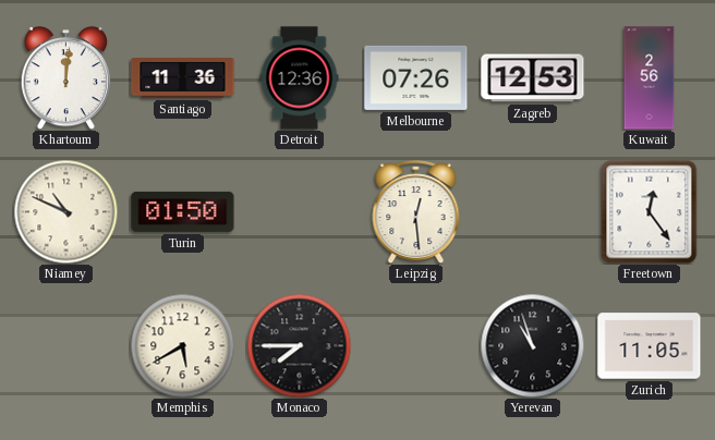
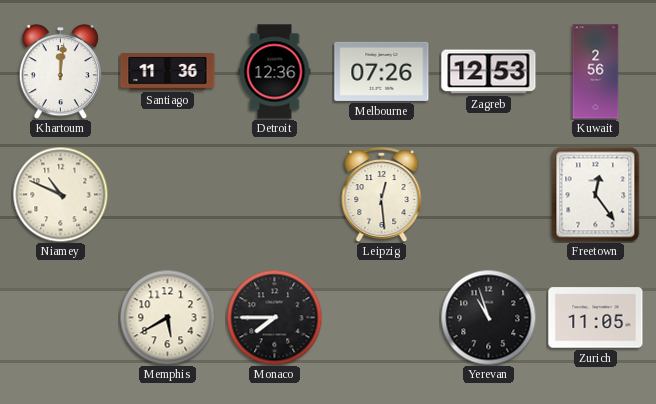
Turin: 01:50 -> none (183, 211)
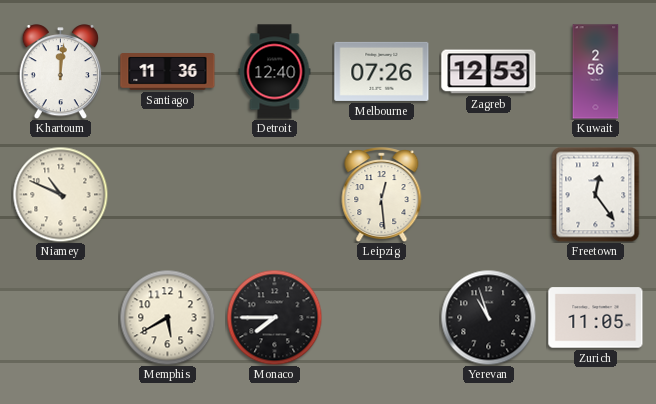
Detroit: 12:36 -> 12:40 (275, 72)
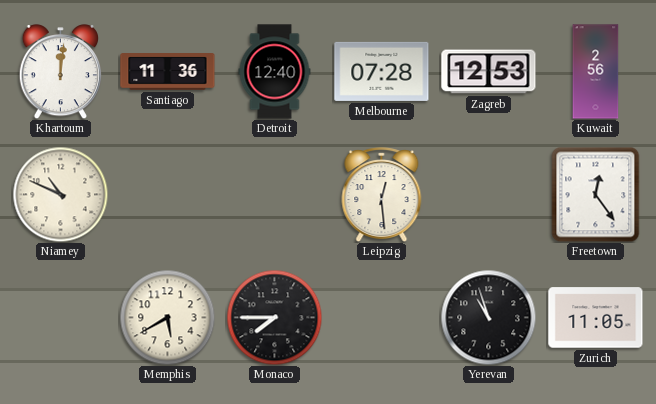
Melbourne: 07:26 -> 07:28 (382, 71)
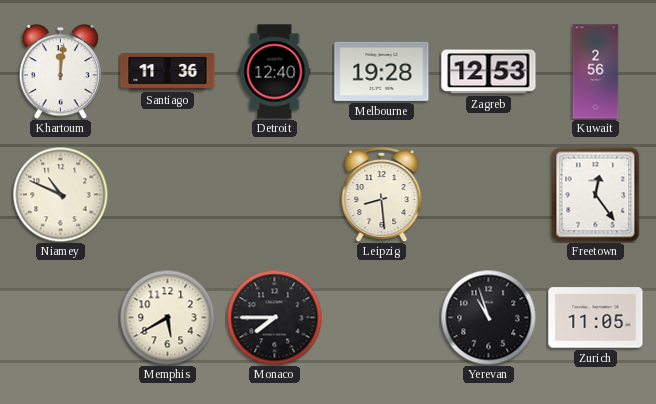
Melbourne: 07:28 -> 19:28 (382, 71)
Leipzig: 12:29 -> 8:29 (382, 195)
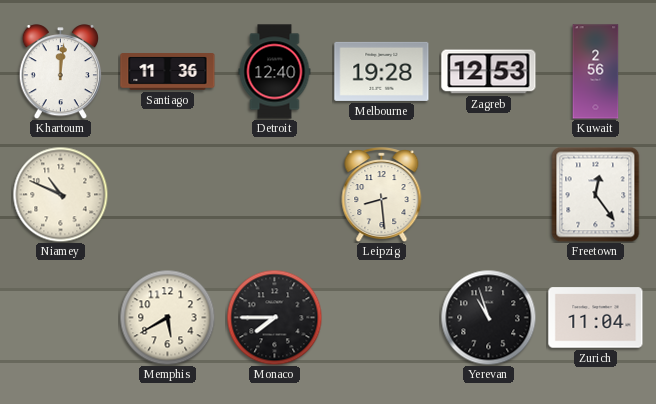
Zurich: 11:05 -> 11:04 (596, 318)
